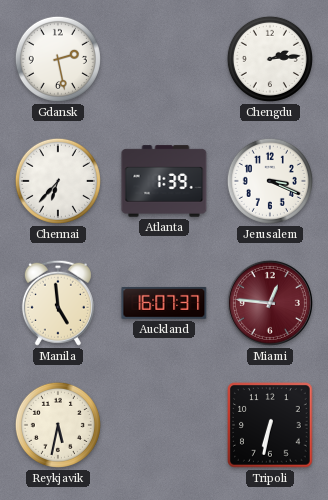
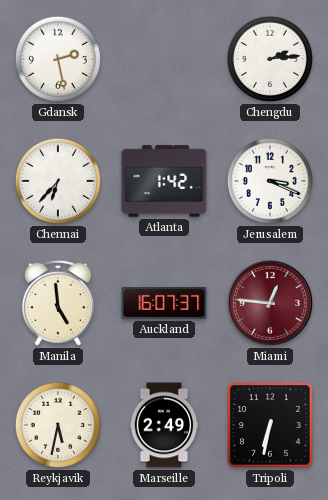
Atlanta: 1:39 -> 1:42 (164, 181)
Marseille: none -> 2:49 (164, 425)
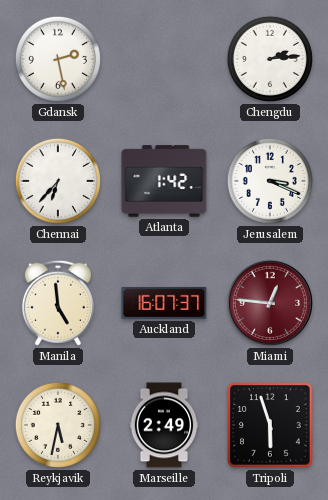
Tripoli: 6:32 -> 5:57 (271, 426)
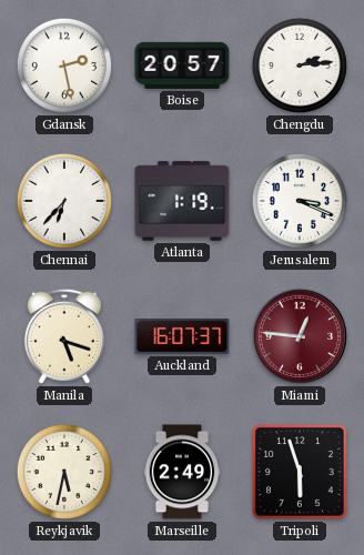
Boise: none -> 20:57 (182, 65)
Atlanta: 1:42 -> 1:19 (182, 201)
Manila: 4:59 -> 5:18 (64, 336)
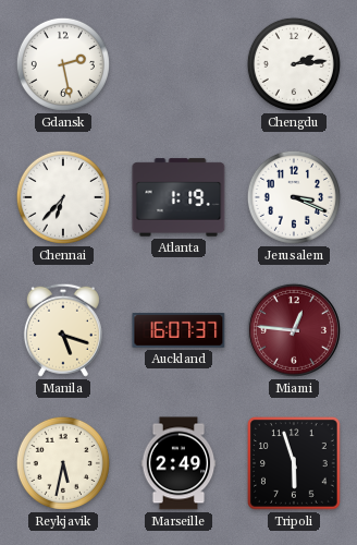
Boise: 20:57 -> none (182, 65)
